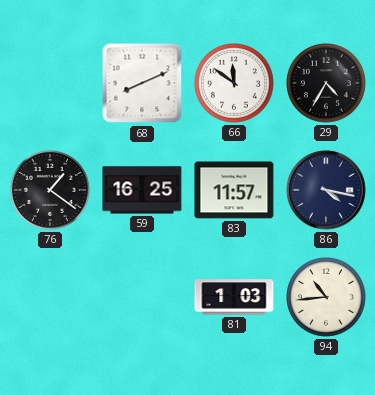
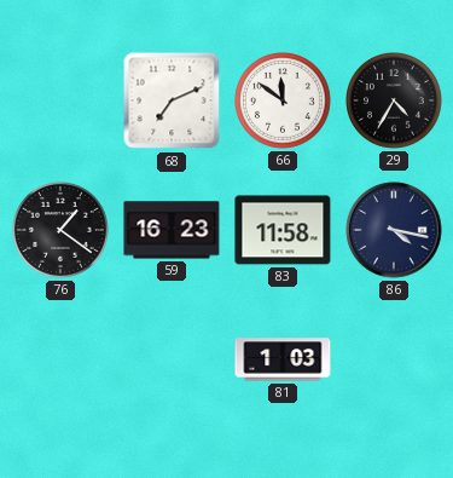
68: 8:11 -> 7:11 (172, 100)
59: 16:25 -> 16:23 (172, 230)
83: 11:57 -> 11:58 (283, 230)
94: 10:44 -> none (327, 298)
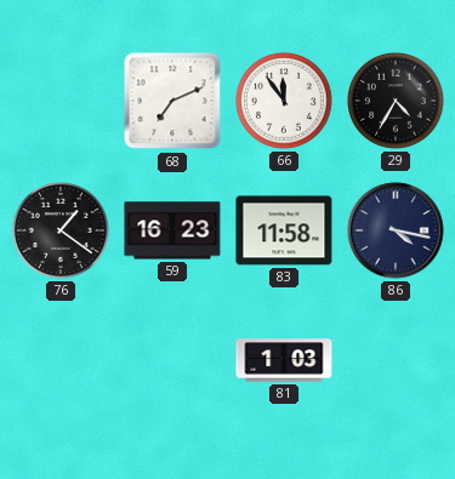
66: 11:51 -> 11:54 (285, 102)
